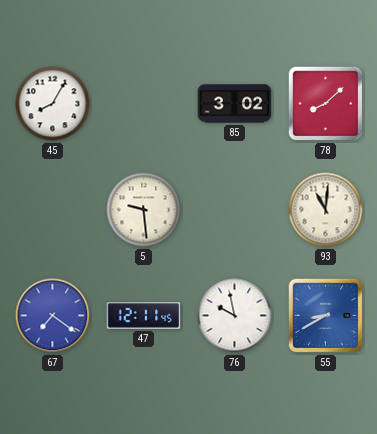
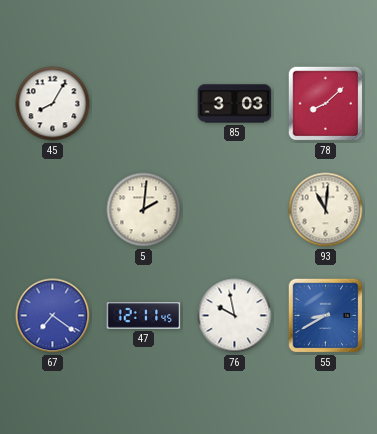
85: 3:02 -> 3:03 (235, 104)
5: 9:29 -> 2:01 (144, 210)
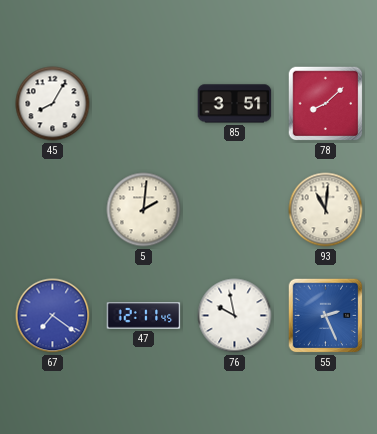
85: 3:03 -> 3:51 (235, 104)
55: 8:40 -> 2:26 (326, 316)
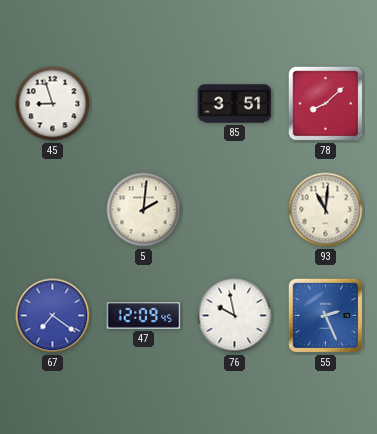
45: 8:05 -> 8:57 (53, 104)
47: 12:11 -> 12:09 (144, 316)
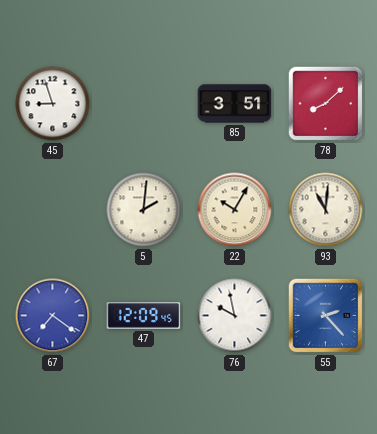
22: none -> 10:05 (235, 210)
55: 2:26 -> 2:23 (326, 316)
